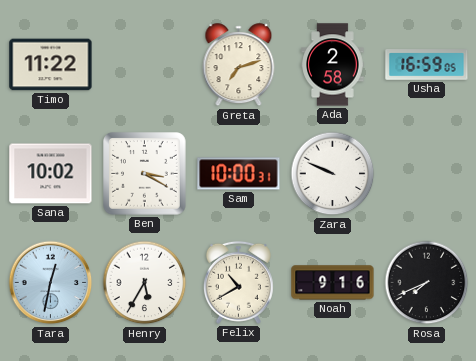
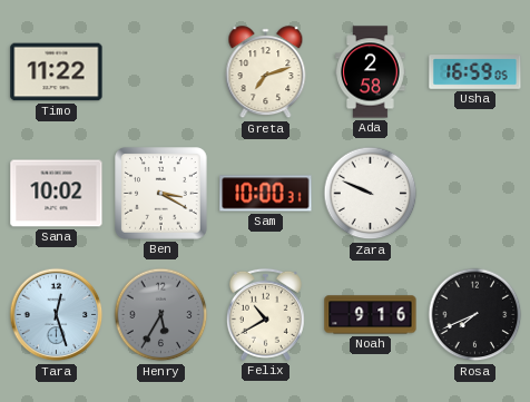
Tara: 12:32 -> 12:27 (57, 315)
Henry dial: white -> grey (161, 315)
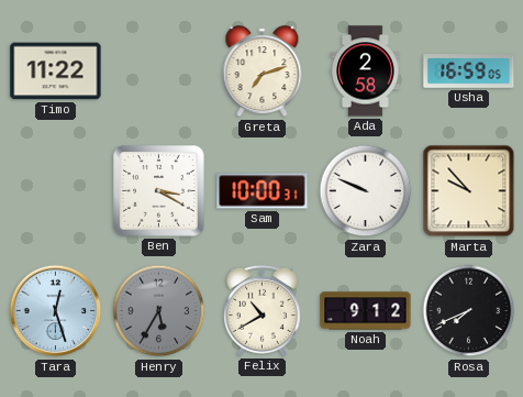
Sana: 10:02 -> none (57, 194)
Marta: none -> 9:53 (469, 191)
Noah: 9:16 -> 9:12 (366, 311)
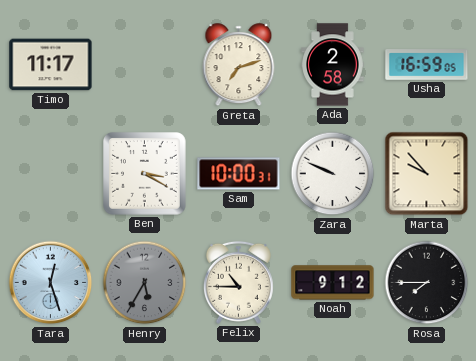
Timo: 11:22 -> 11:17 (51, 65)
Felix: 10:40 -> 10:45 (238, 282)
Rosa: 7:41 -> 7:45 (427, 283)
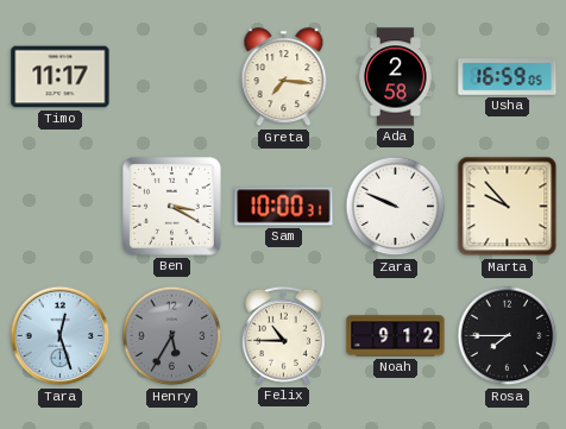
Greta: 7:12 -> 7:16 (284, 77)
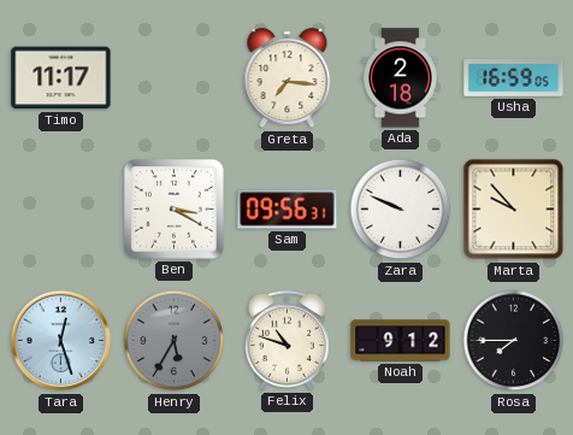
Ada: 2:58 -> 2:18 (401, 78)
Sam: 10:00 -> 09:56 (288, 210)
Felix: 10:45 -> 10:48 (286, 340)
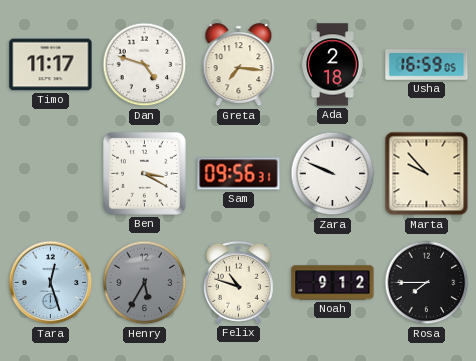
Dan: none -> 4:48 (145, 65)
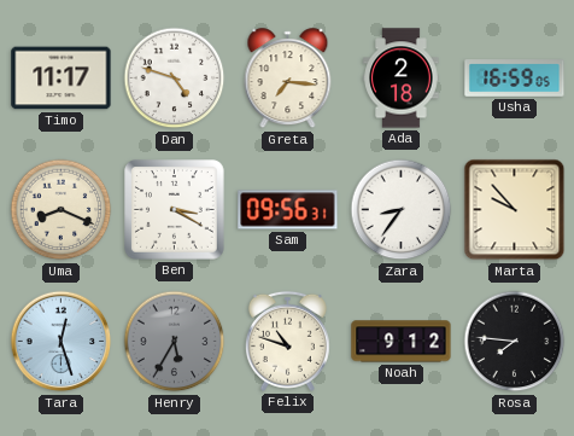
Uma: none -> 8:19 (61, 210)
Zara: 9:49 -> 8:36 (402, 210)
Rosa: 7:45 -> 7:46 (515, 342)
